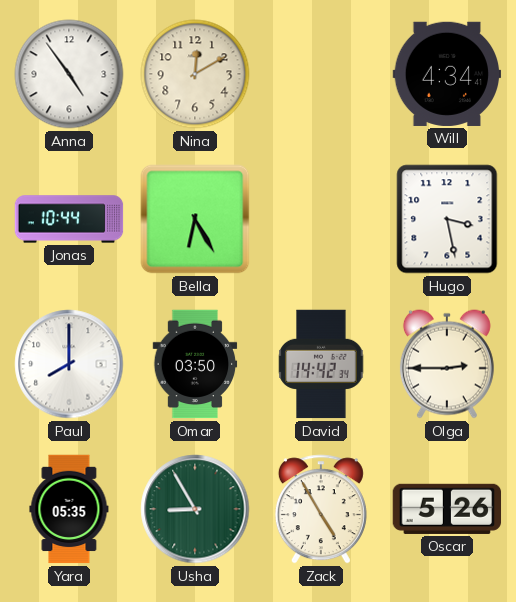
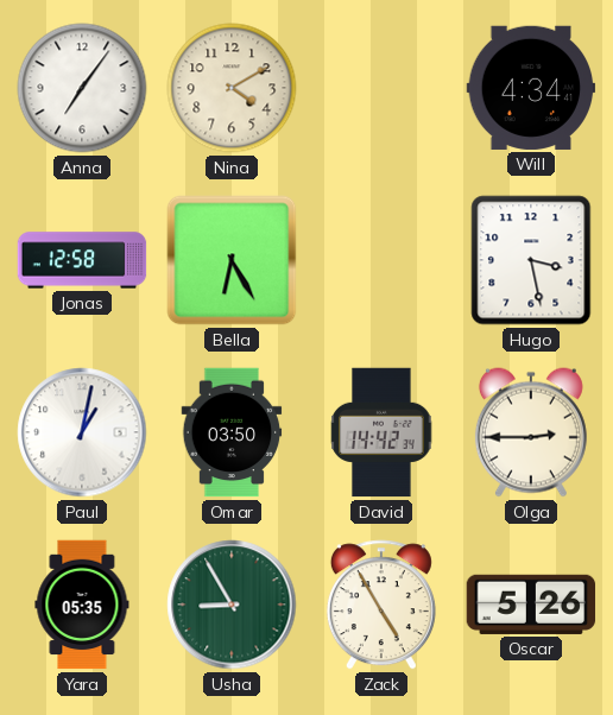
Anna: 4:54 -> 7:06 (82, 88)
Nina: 12:10 -> 4:10 (232, 88)
Jonas: 10:44 -> 12:58 (82, 260)
Paul: 8:00 -> 1:02 (82, 432)
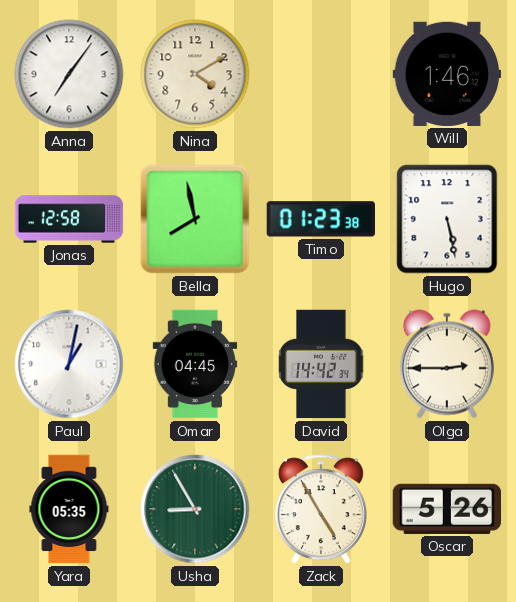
Will: 4:34 -> 1:46 (447, 74)
Bella: 6:25 -> 7:58 (195, 219)
Timo: none -> 01:23 (320, 219)
Hugo: 3:28 -> 5:28 (447, 219)
Omar: 03:50 -> 04:45 (195, 364)
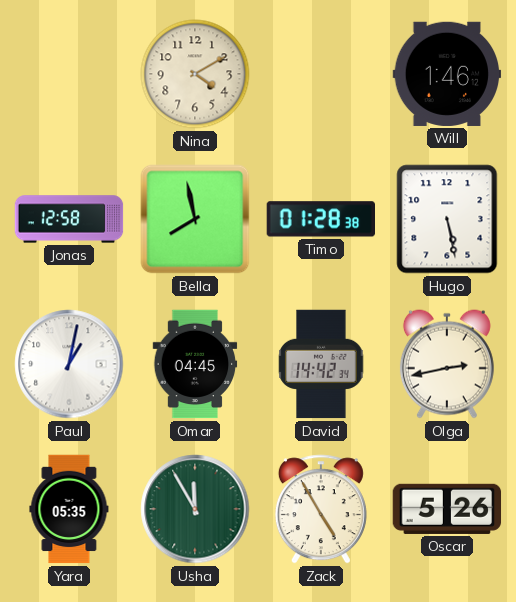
Anna: 7:06 -> none (69, 74)
Timo: 01:23 -> 01:28 (320, 219)
Olga: 2:45 -> 2:43 (447, 364)
Usha: 8:55 -> 11:55 (195, 509)
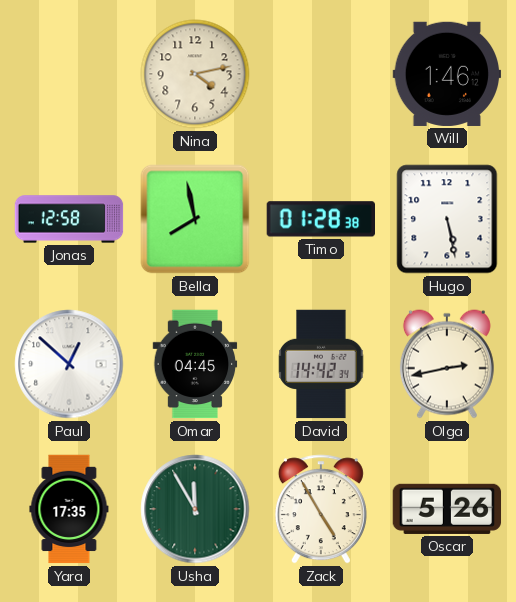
Nina: 4:10 -> 4:13 (195, 74)
Paul: 1:02 -> 12:52 (69, 364)
Yara: 05:35 -> 17:35 (69, 509)
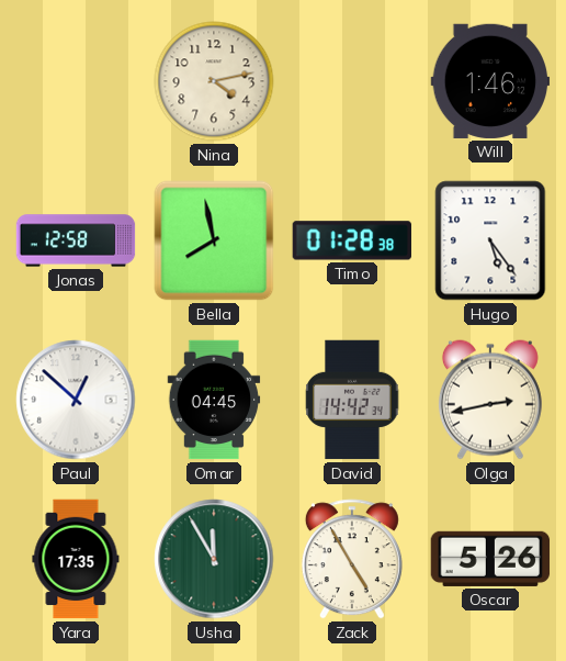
Hugo: 5:28 -> 5:24 (490, 240)
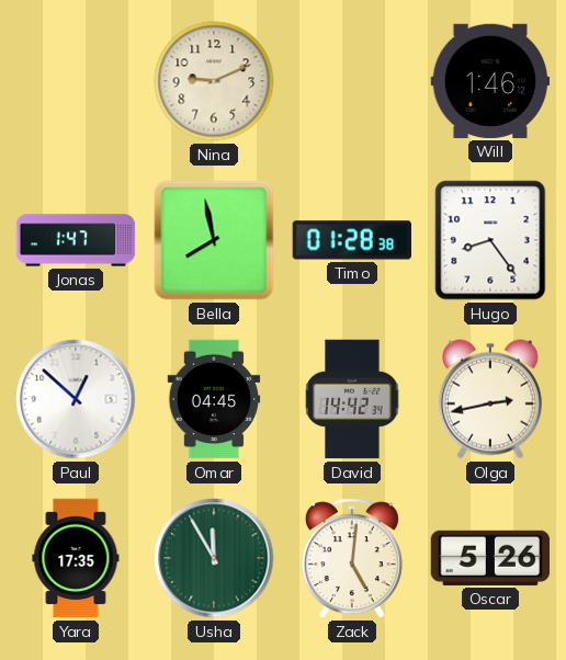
Nina: 4:13 -> 9:11 (214, 81)
Jonas: 12:58 -> 1:47 (76, 240)
Hugo: 5:24 -> 8:24 (490, 240)
Zack: 4:55 -> 5:01 (352, 558)
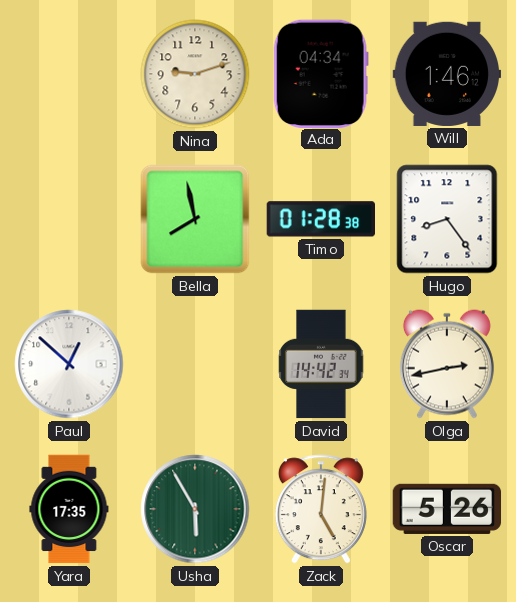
Nina: 9:11 -> 9:12 (195, 74)
Ada: none -> 04:34 (321, 73)
Jonas: 1:47 -> none (76, 240)
Omar: 04:45 -> none (214, 399)
Usha: 11:55 -> 5:55 (195, 509)
